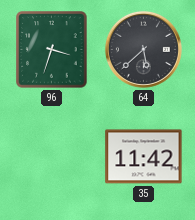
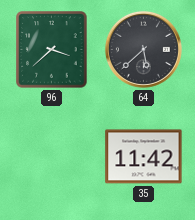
96: 3:33 -> 3:38 (52, 50)
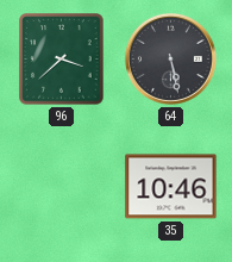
64: 5:38 -> 5:28 (170, 58)
35: 11:42 -> 10:46 (171, 187)
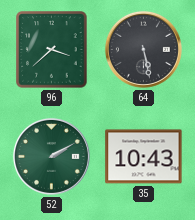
52: none -> 2:10 (51, 156)
35: 10:46 -> 10:43 (144, 157)
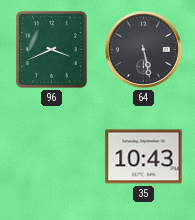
96: 3:38 -> 3:41 (52, 50)
52: 2:10 -> none (51, 156)
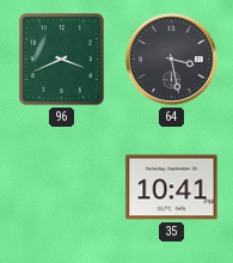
64: 5:28 -> 3:28 (171, 59)
35: 10:43 -> 10:41 (172, 188)
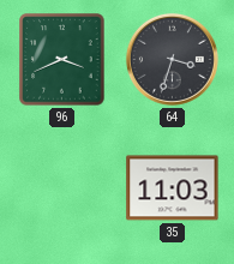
64: 3:28 -> 3:33 (172, 59)
35: 10:41 -> 11:03 (173, 188)
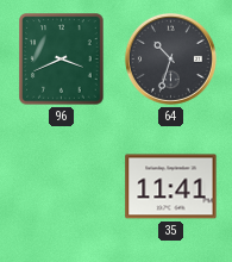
64: 3:33 -> 10:33 (170, 58)
35: 11:03 -> 11:41 (171, 187)
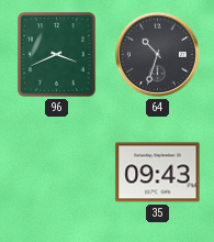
35: 11:41 -> 09:43 (158, 173)
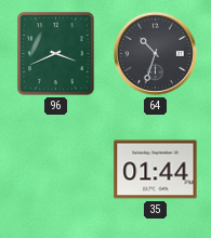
35: 09:43 -> 01:44 (156, 170)
